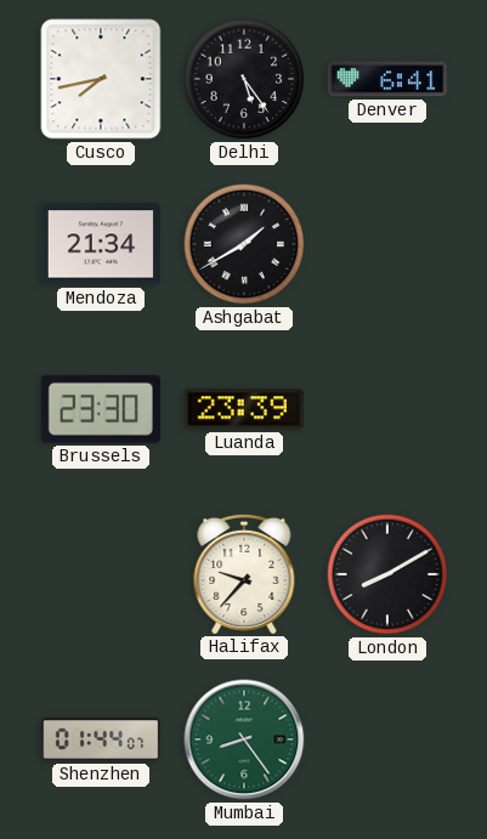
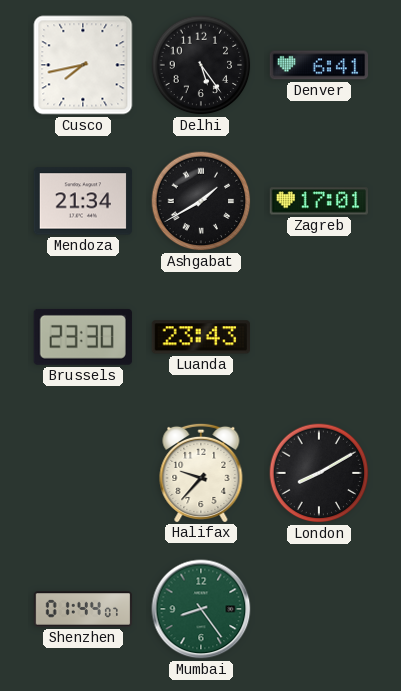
Zagreb: none -> 17:01 (319, 201)
Luanda: 23:39 -> 23:43 (200, 337)
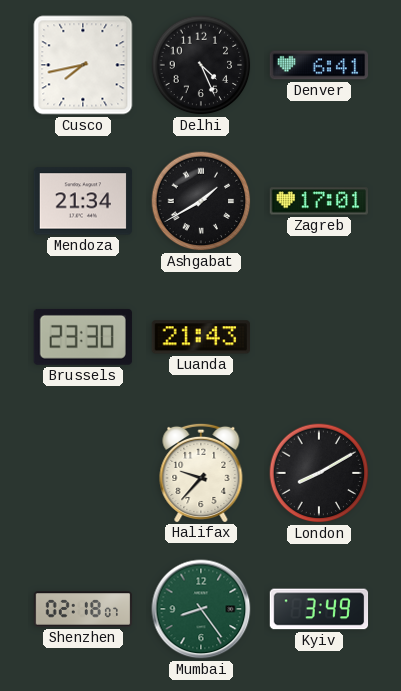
Delhi: 5:24 -> 4:26 (201, 65)
Luanda: 23:43 -> 21:43 (200, 337)
Shenzhen: 01:44 -> 02:18 (83, 609)
Kyiv: none -> 3:49 (319, 609)
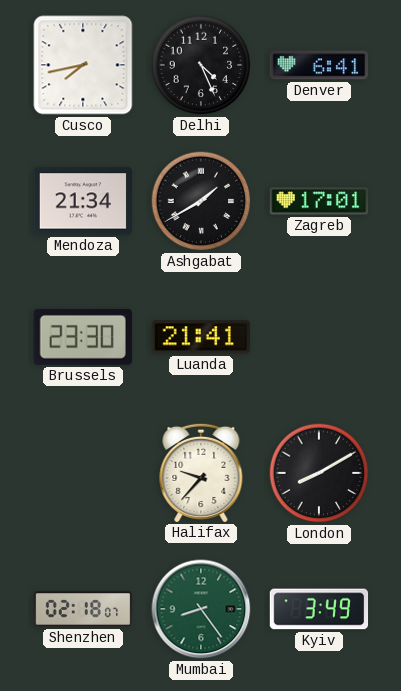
Luanda: 21:43 -> 21:41 (200, 337)
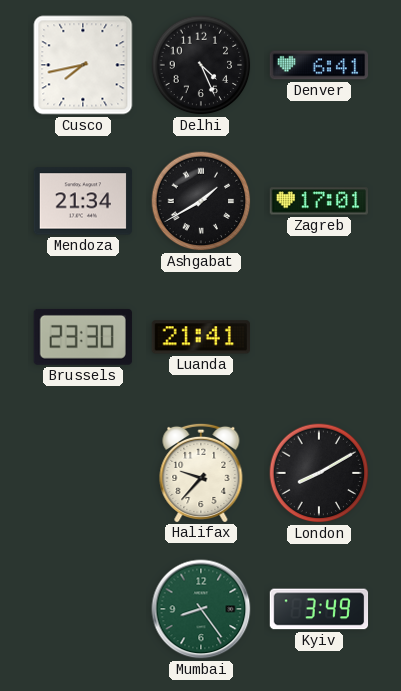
Shenzhen: 02:18 -> none (83, 609)
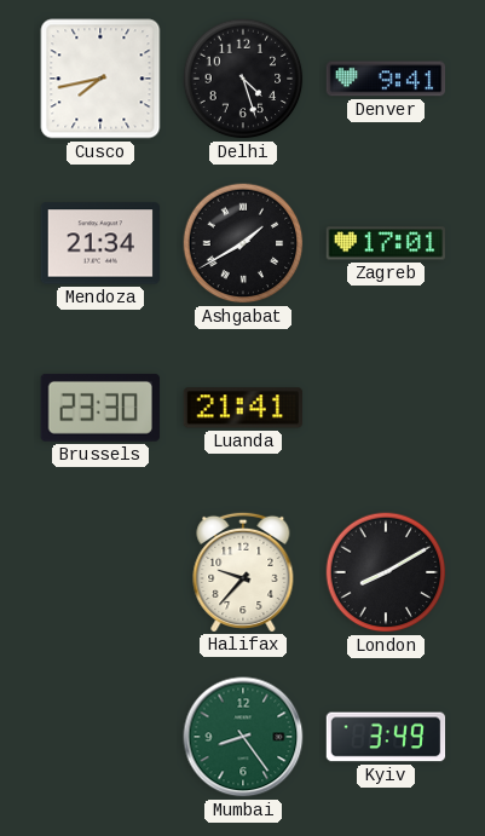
Delhi: 4:26 -> 4:27 (243, 79)
Denver: 6:41 -> 9:41 (386, 79)
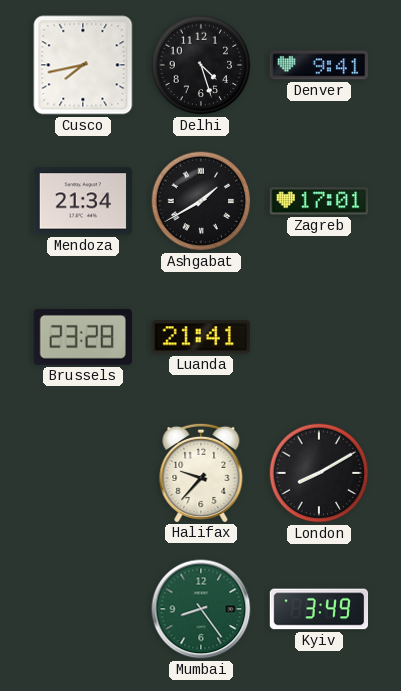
Brussels: 23:30 -> 23:28 (83, 337)
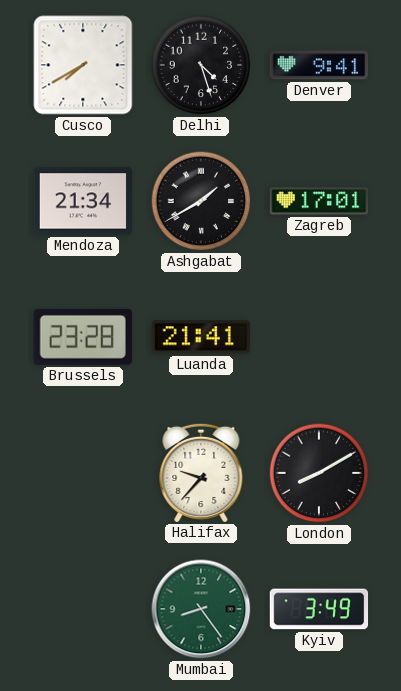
Cusco: 7:43 -> 7:40 (83, 65)
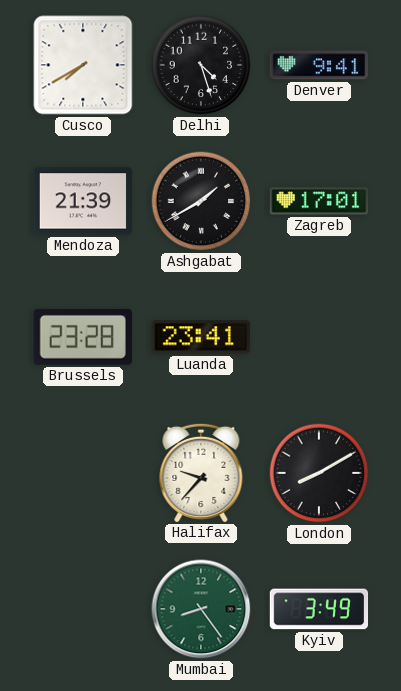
Mendoza: 21:34 -> 21:39 (83, 201)
Luanda: 21:41 -> 23:41 (200, 337)
